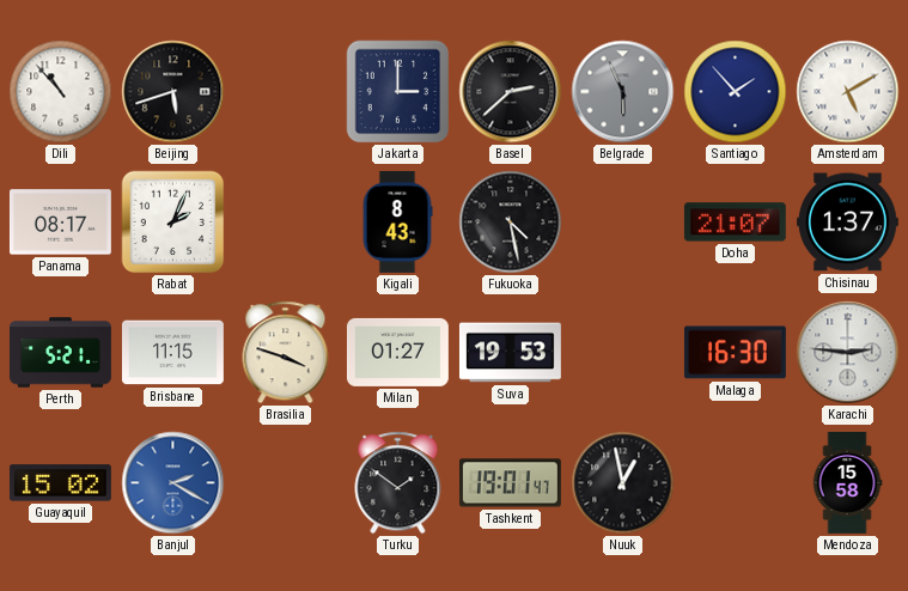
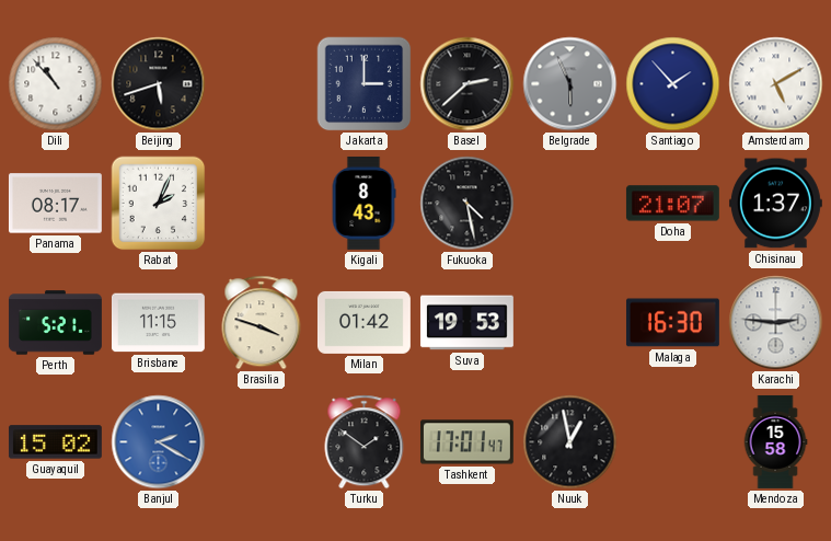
Milan: 01:27 -> 01:42 (363, 322)
Tashkent: 19:01 -> 17:01 (466, 442)
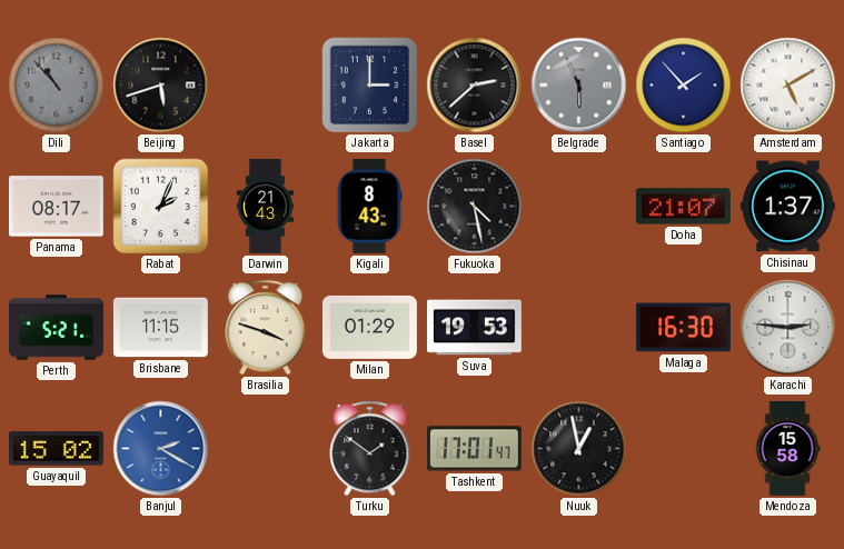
Dili dial: white -> grey (57, 86)
Darwin: none -> 21:43 (265, 207)
Milan: 01:42 -> 01:29 (369, 327)
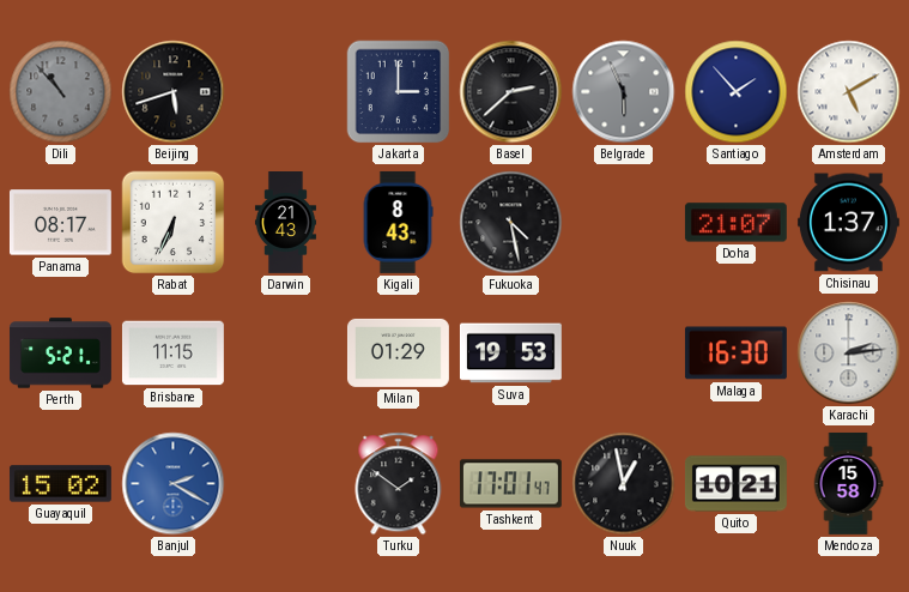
Rabat: 2:04 -> 6:34 (174, 223)
Brasilia: 3:48 -> none (266, 328)
Karachi: 2:46 -> 2:14 (849, 354)
Quito: none -> 10:21 (735, 484)
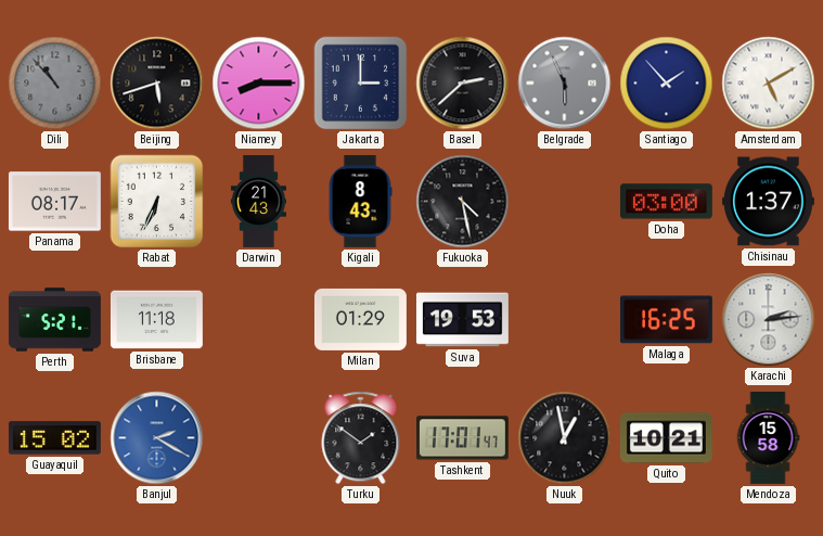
Niamey: none -> 8:15 (259, 84)
Doha: 21:07 -> 03:00 (666, 202)
Brisbane: 11:15 -> 11:18 (156, 320)
Malaga: 16:30 -> 16:25 (666, 320)
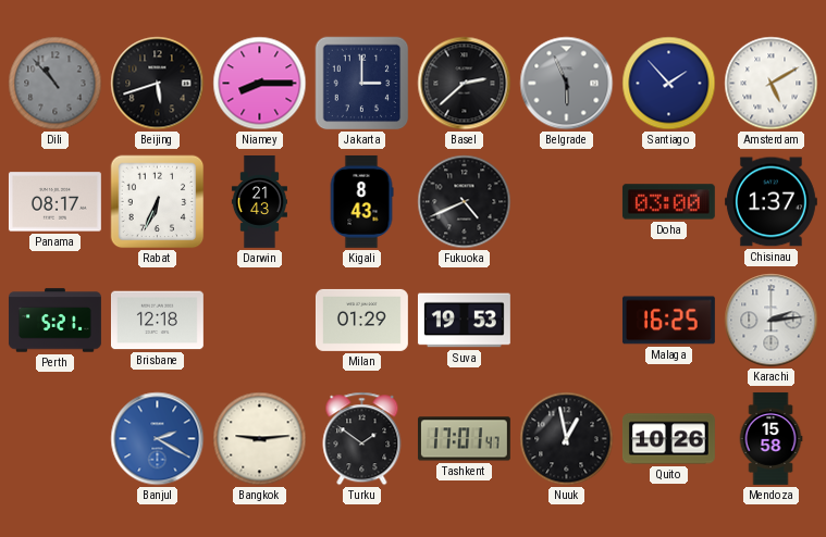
Fukuoka: 4:28 -> 4:41 (465, 202)
Brisbane: 11:18 -> 12:18 (157, 321)
Guayaquil: 15:02 -> none (54, 438)
Bangkok: none -> 9:14 (260, 439)
Quito: 10:21 -> 10:26 (668, 439)
